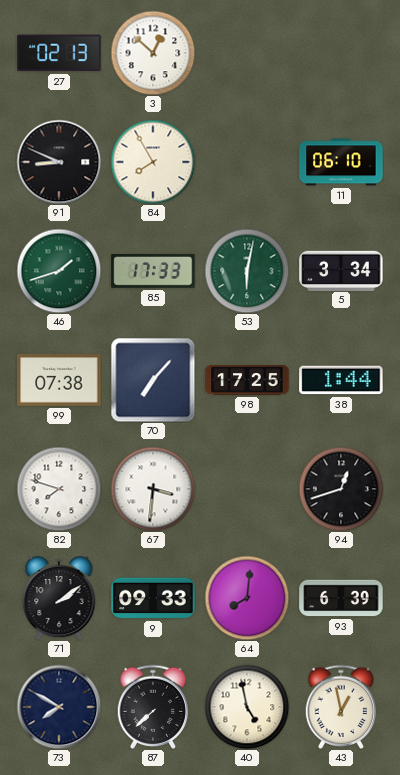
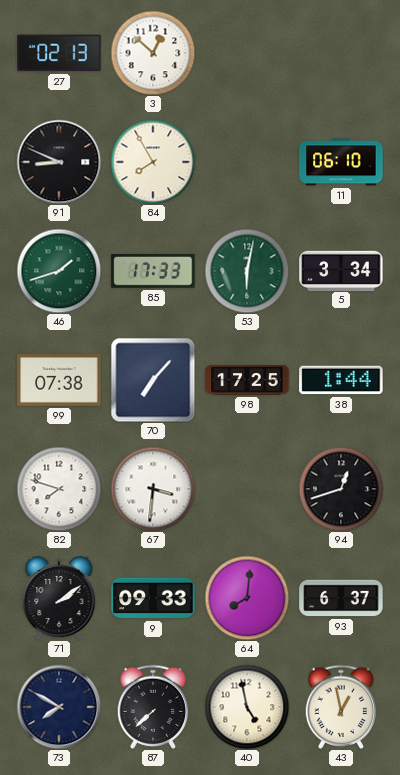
93: 6:39 -> 6:37 (341, 598)
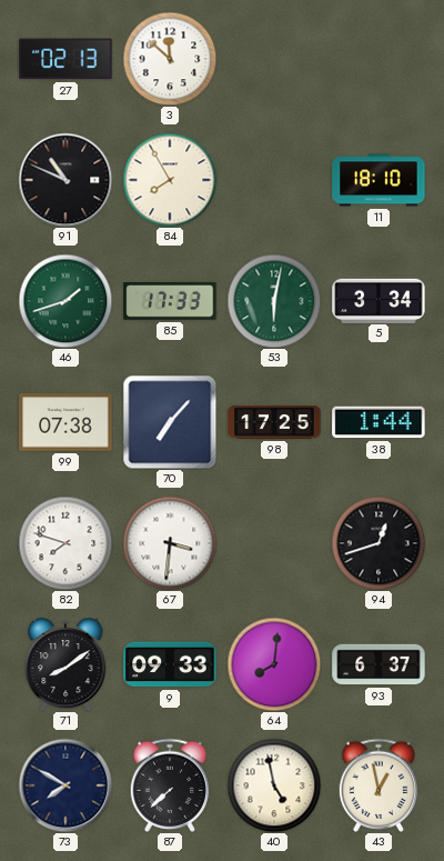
3: 12:52 -> 11:52 (170, 59)
91: 8:49 -> 10:49 (65, 180)
11: 06:10 -> 18:10 (379, 180)
71: 2:09 -> 8:09 (65, 664)
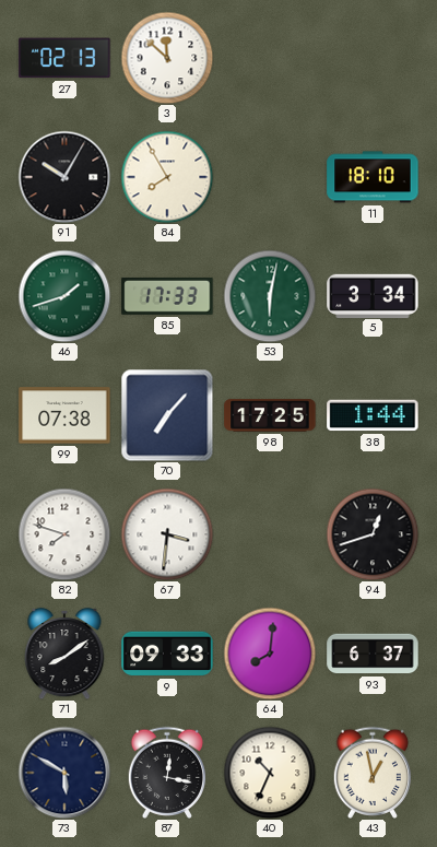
91: 10:49 -> 10:05 (64, 177)
73: 7:50 -> 5:50 (64, 773)
87: 7:38 -> 12:17 (167, 773)
40: 4:58 -> 10:34 (270, 773)
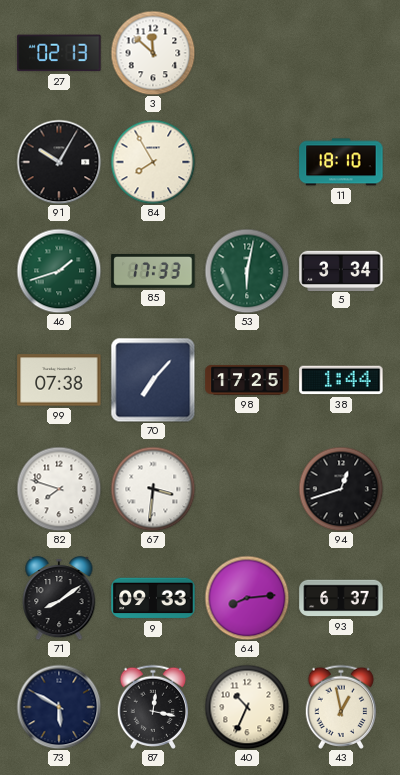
64: 8:01 -> 8:14 (247, 598)
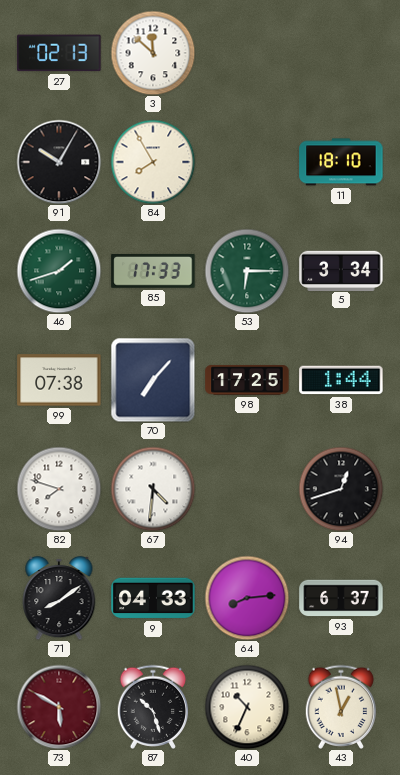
53: 6:02 -> 6:15 (247, 271)
67: 3:31 -> 4:31 (153, 489)
9: 09:33 -> 04:33 (153, 598)
73 dial: navy -> burgundy (59, 707)
87: 12:17 -> 10:27 (153, 707)
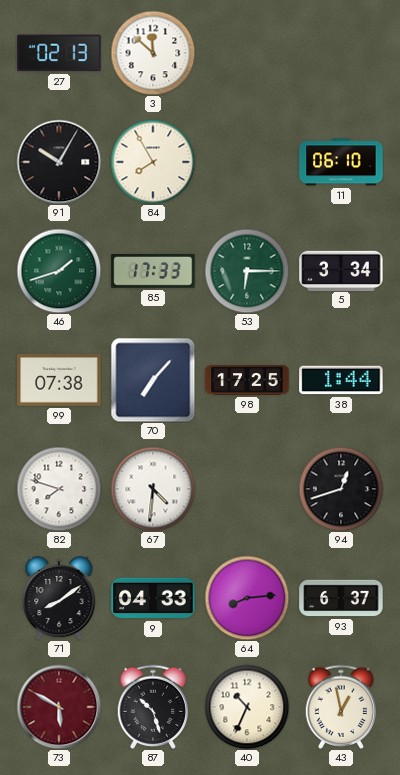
11: 18:10 -> 06:10 (341, 162)
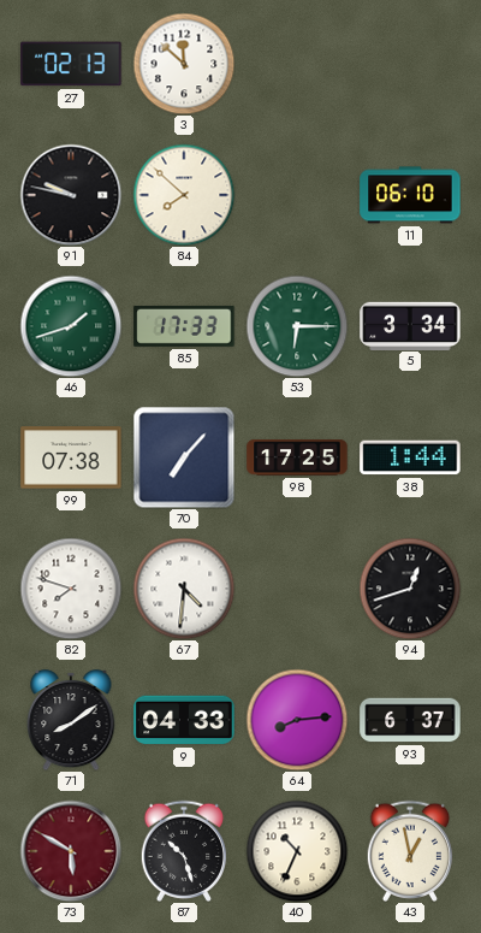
91: 10:05 -> 9:47 (71, 195)
84: 7:55 -> 7:52 (184, 195)
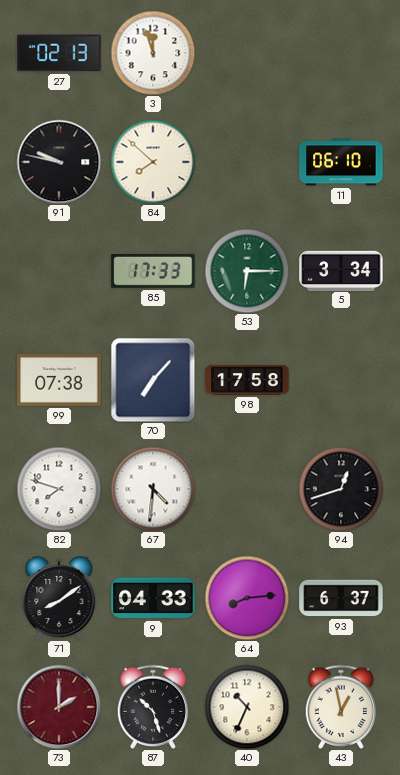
3: 11:52 -> 11:57 (153, 53)
46: 1:42 -> none (71, 326)
98: 17:25 -> 17:58 (247, 380)
38: 1:44 -> none (410, 457)
73: 5:50 -> 2:00 (59, 707)
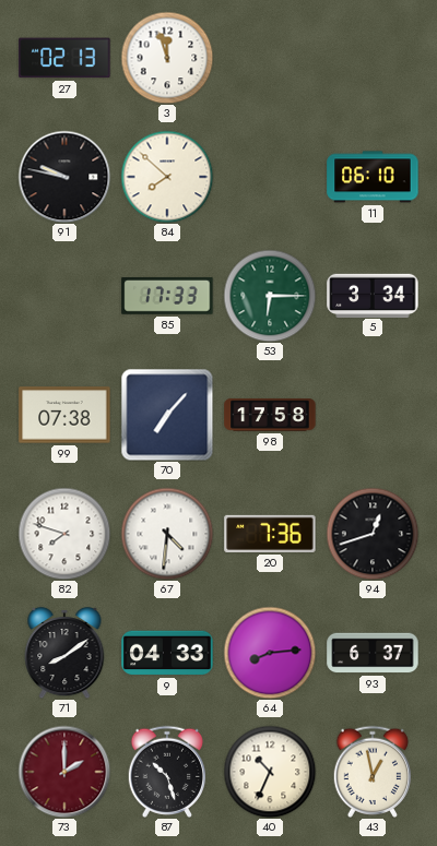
20: none -> 7:36 (270, 534)
